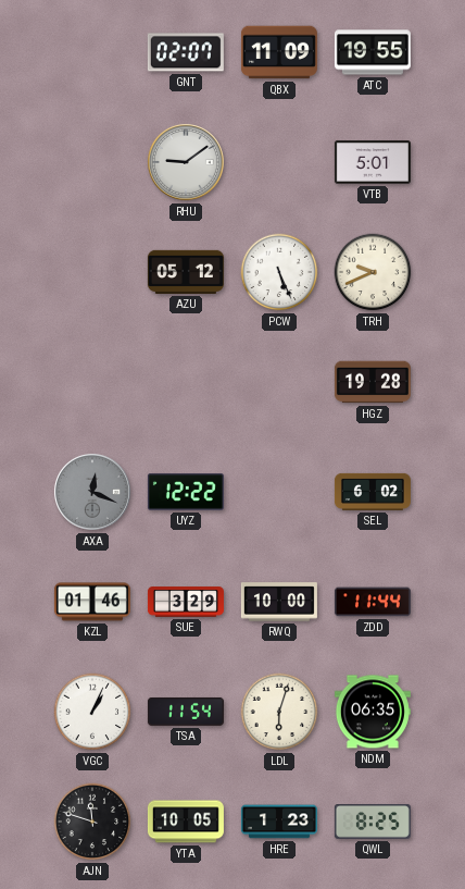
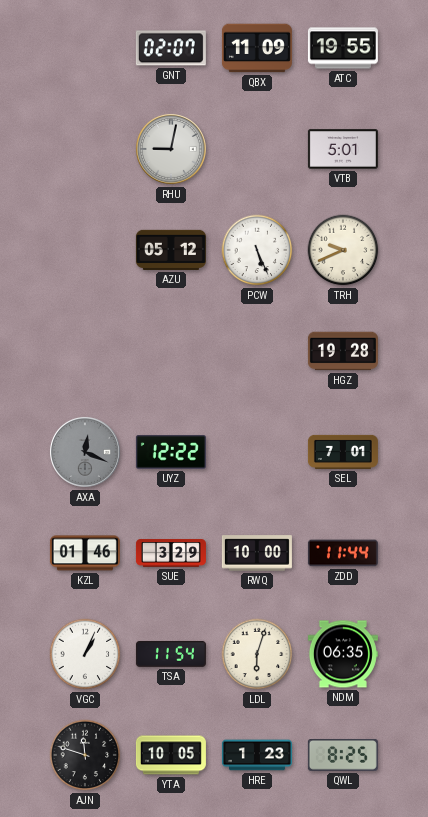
RHU: 9:09 -> 9:02 (171, 149)
SEL: 6:02 -> 7:01 (343, 452)
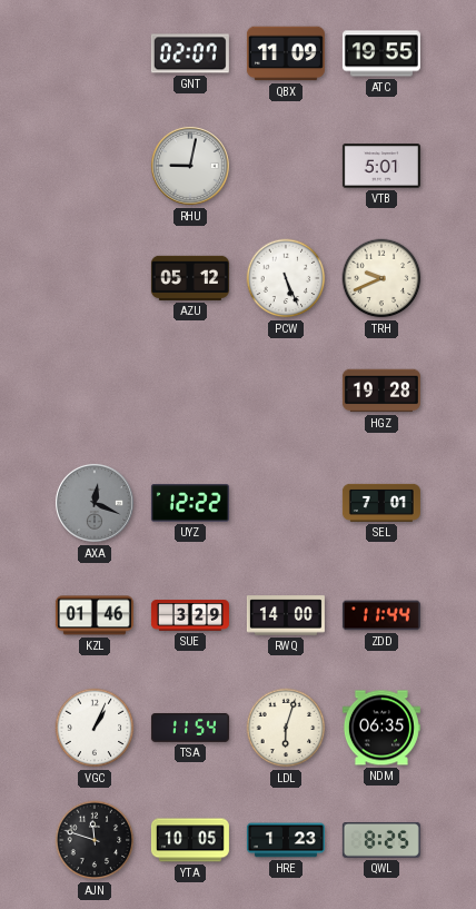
RWQ: 10:00 -> 14:00 (286, 615)
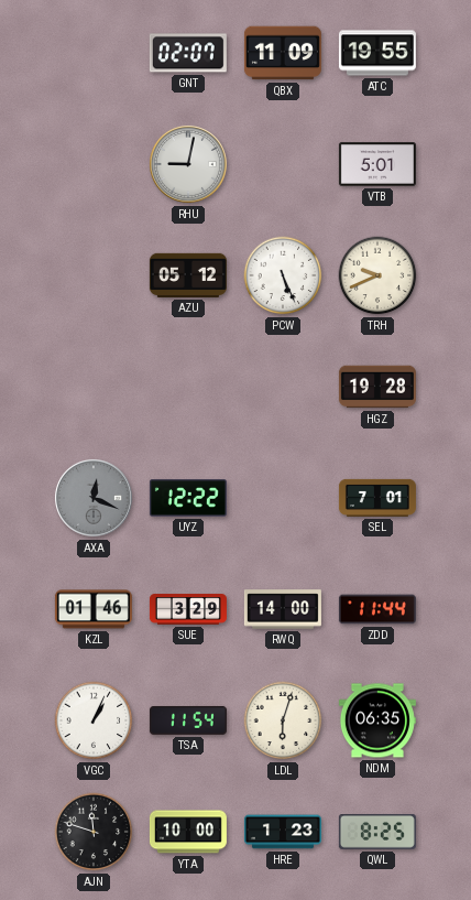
YTA: 10:05 -> 10:00 (188, 832)
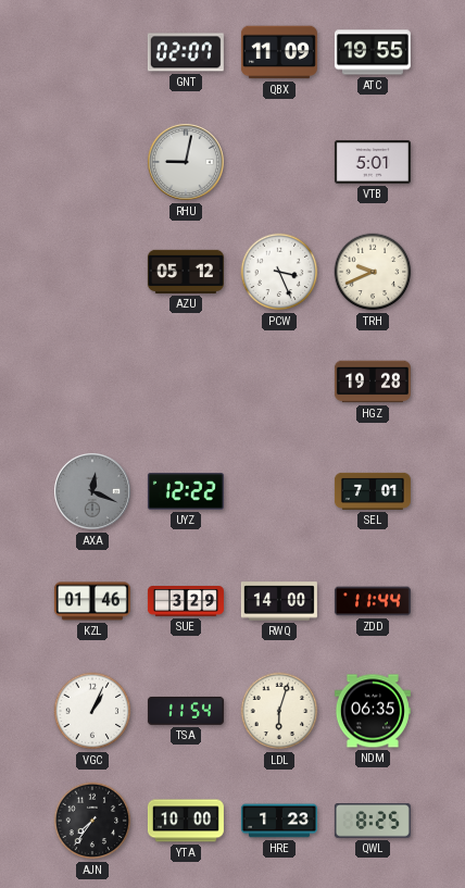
PCW: 5:26 -> 3:26 (279, 272)
AJN: 11:48 -> 7:36 (92, 821)
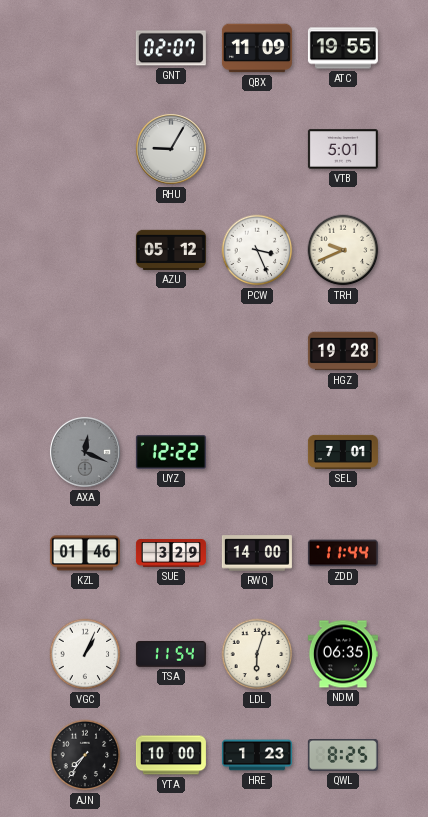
RHU: 9:02 -> 9:05 (171, 149)
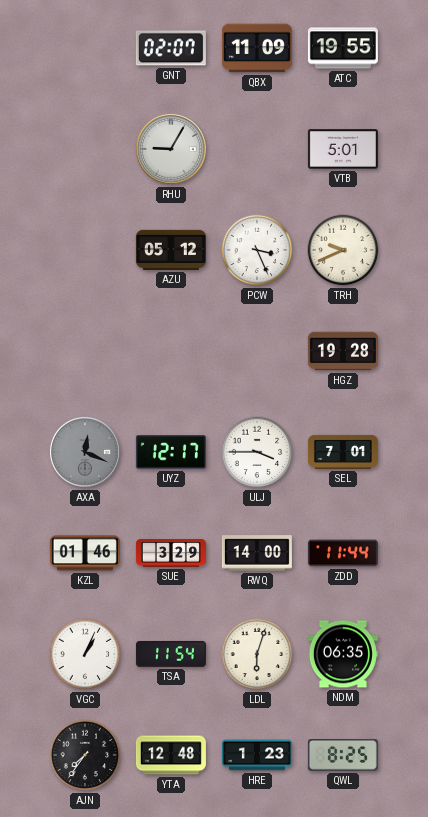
UYZ: 12:22 -> 12:17 (171, 452)
ULJ: none -> 3:45 (257, 452)
YTA: 10:00 -> 12:48 (171, 755)
